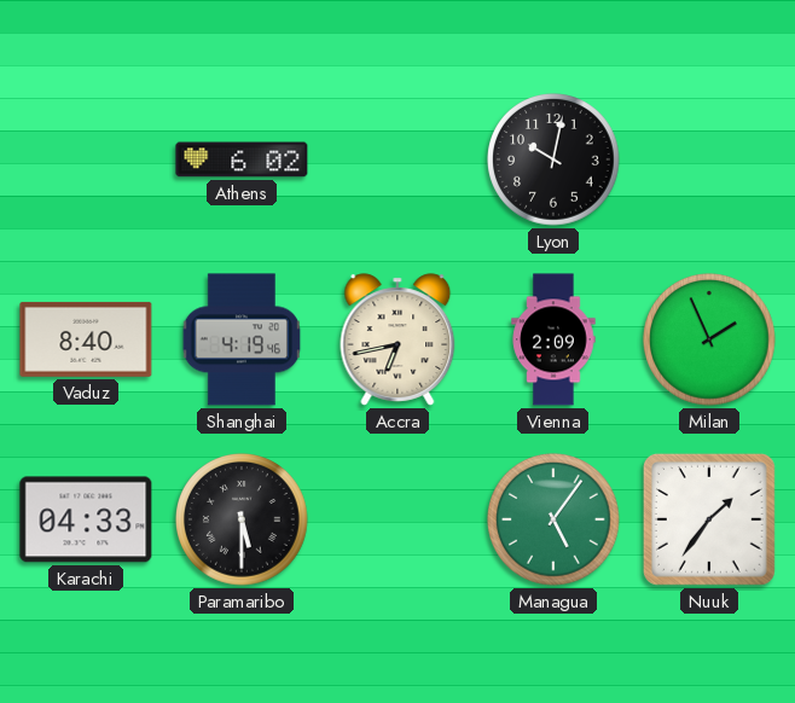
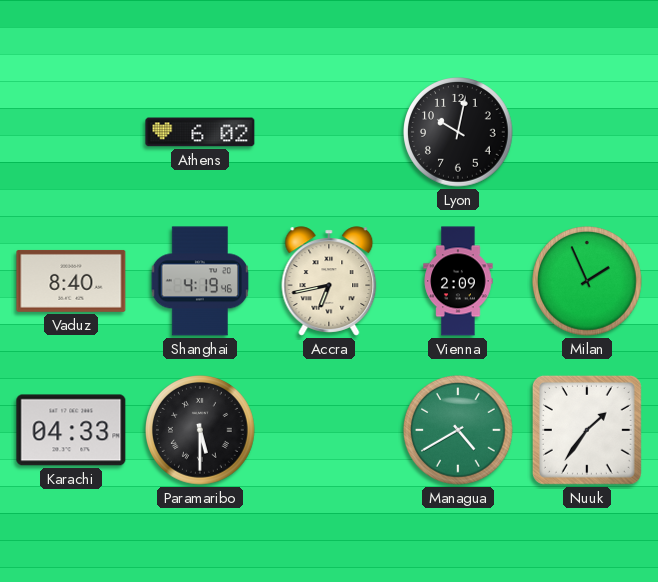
Managua: 5:06 -> 4:40 (459, 431)
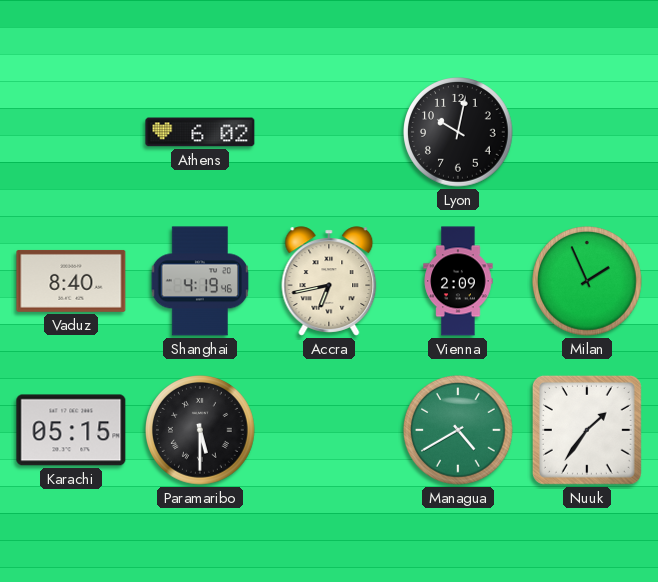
Karachi: 04:33 -> 05:15 (71, 430)
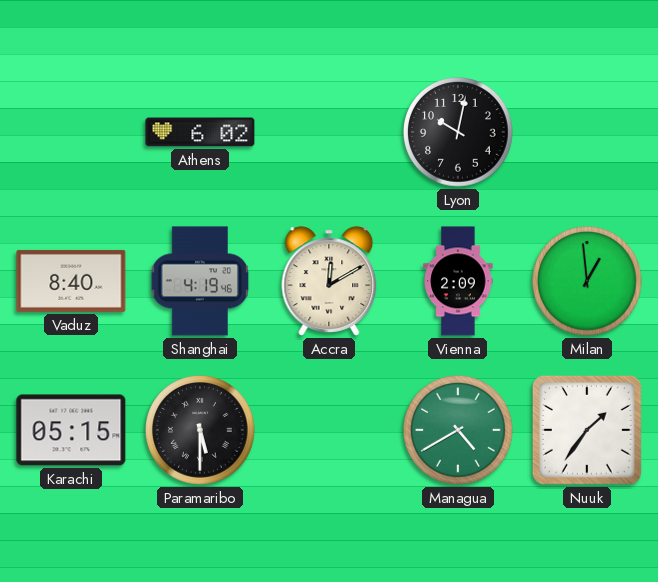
Accra: 6:43 -> 12:10 (329, 281)
Milan: 1:56 -> 12:59 (588, 282)
